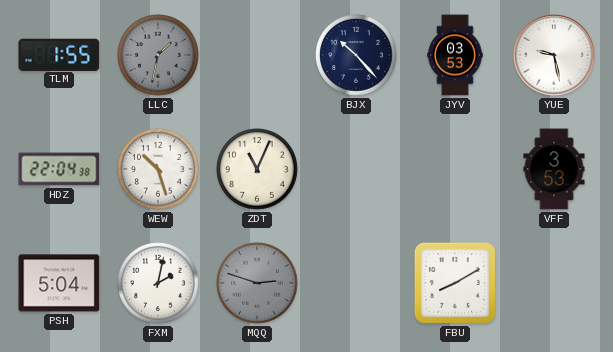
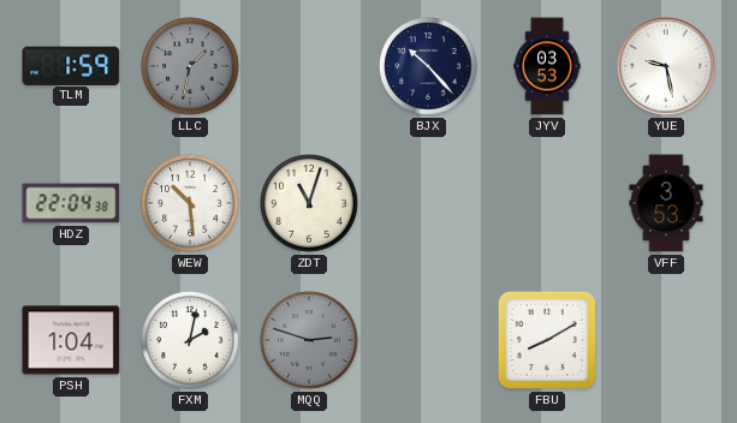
TLM: 1:55 -> 1:59 (71, 65)
WEW: 10:27 -> 10:29 (190, 203)
ZDT: 11:04 -> 11:03 (309, 203)
PSH: 5:04 -> 1:04 (71, 340)
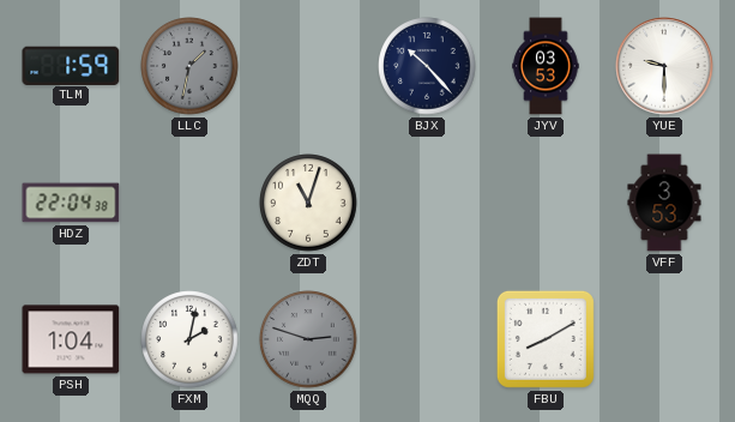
YUE: 9:28 -> 9:30 (664, 66)
WEW: 10:29 -> none (190, 203)
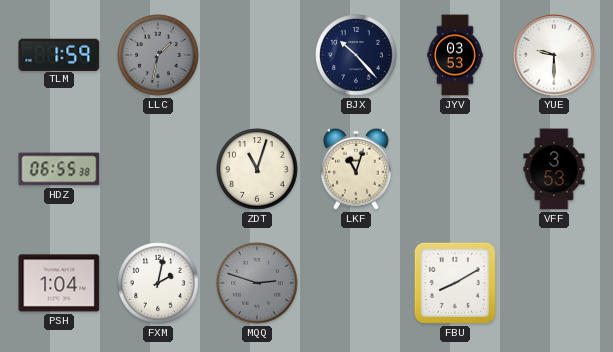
HDZ: 22:04 -> 06:55 (59, 169)
LKF: none -> 11:03 (357, 169)
